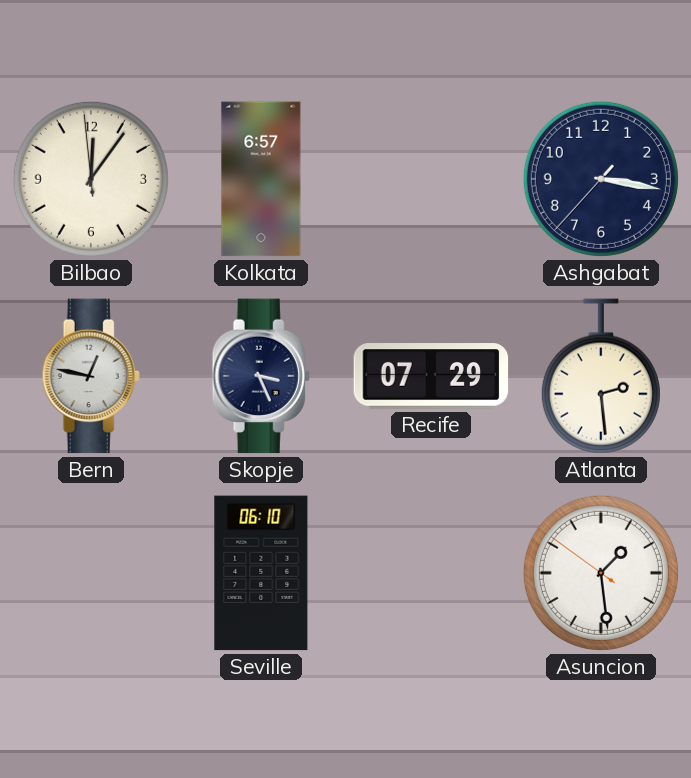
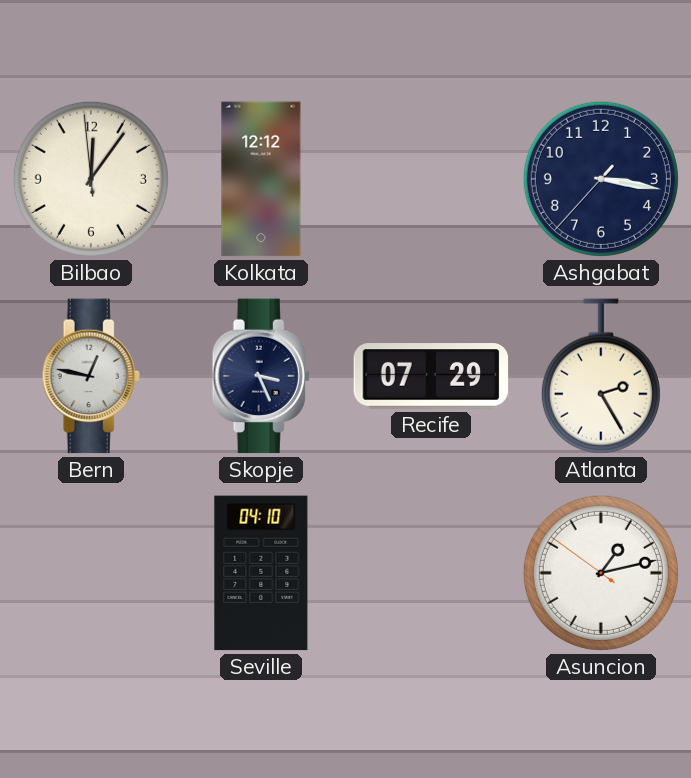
Kolkata: 6:57 -> 12:12 (261, 179)
Atlanta: 2:29 -> 2:25 (601, 376)
Seville: 06:10 -> 04:10 (261, 573)
Asuncion: 1:28 -> 1:12 (601, 573)
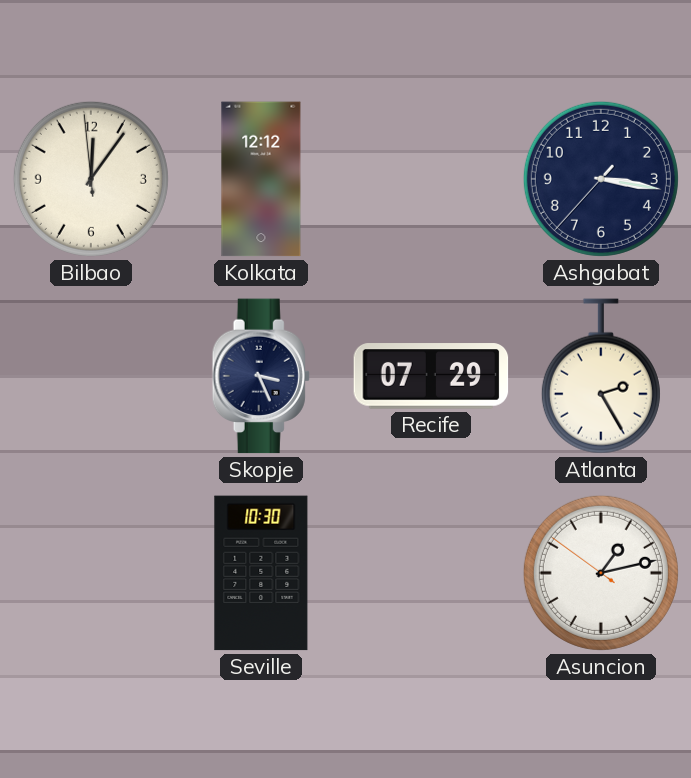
Bern: 12:47 -> none (91, 376)
Seville: 04:10 -> 10:30 (261, 573)
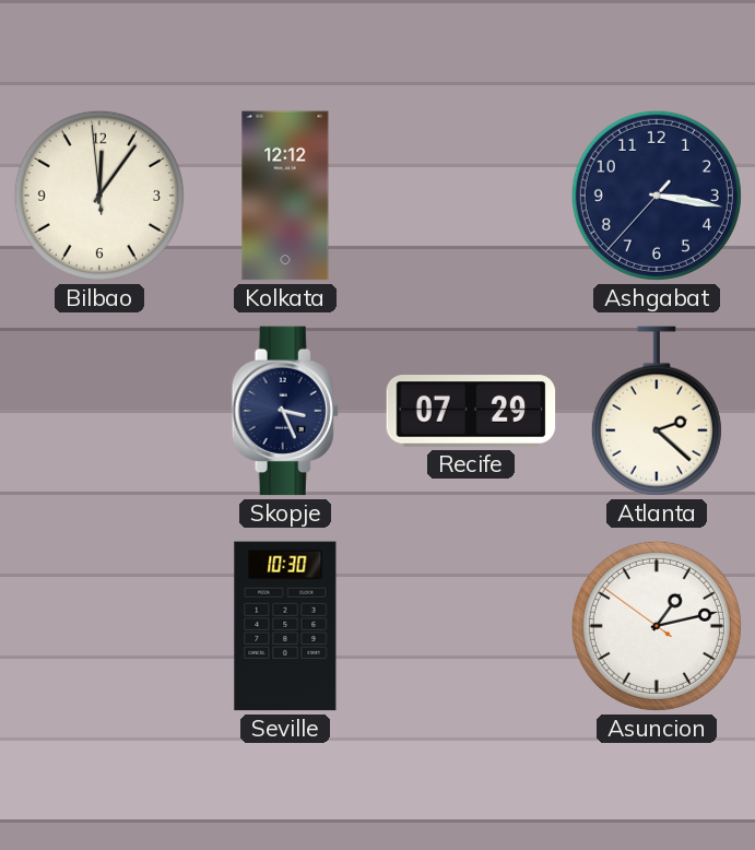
Atlanta: 2:25 -> 2:22 (657, 411)
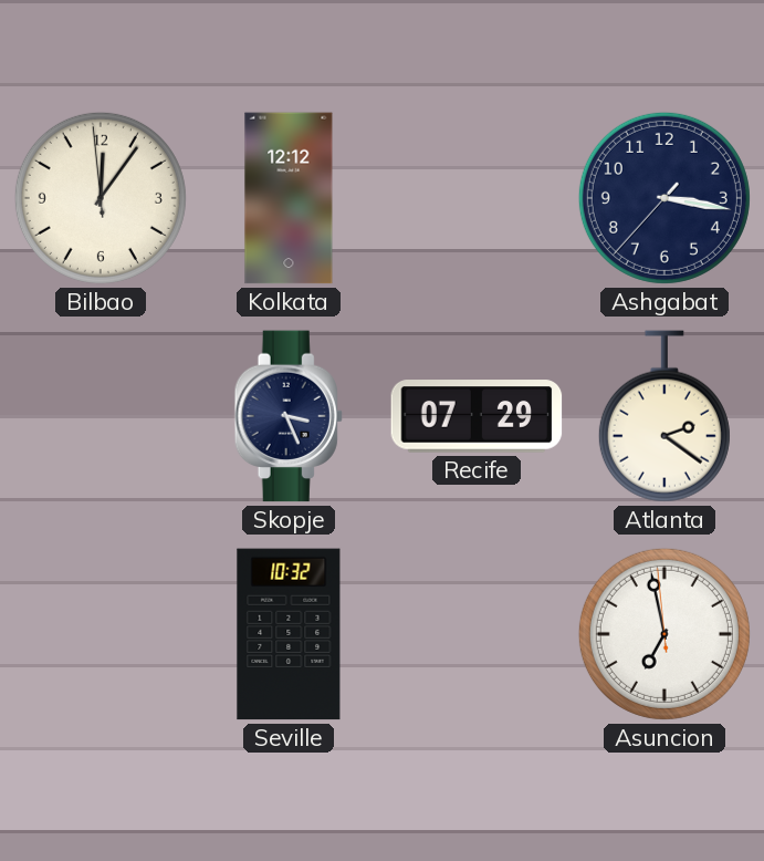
Atlanta: 2:22 -> 2:21 (664, 416)
Seville: 10:30 -> 10:32 (289, 634)
Asuncion: 1:12 -> 6:57 (664, 634)
